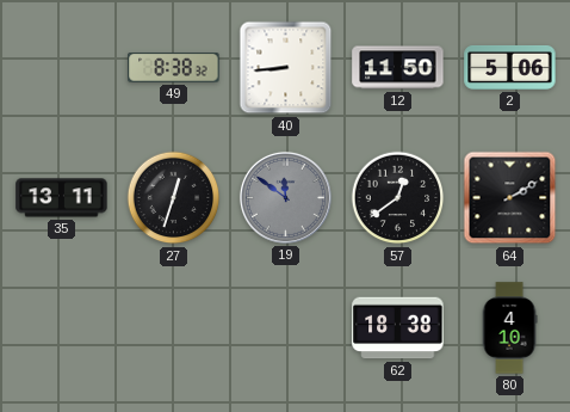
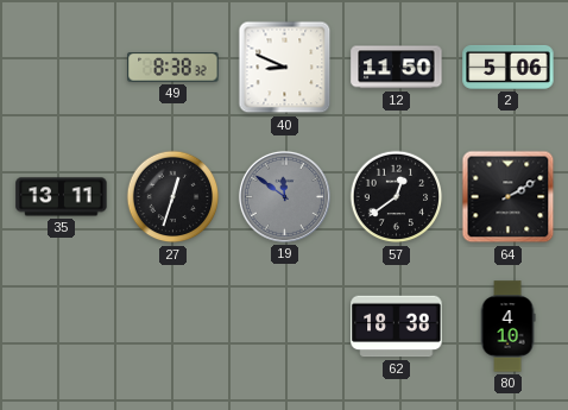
40: 8:44 -> 8:49 (285, 68)
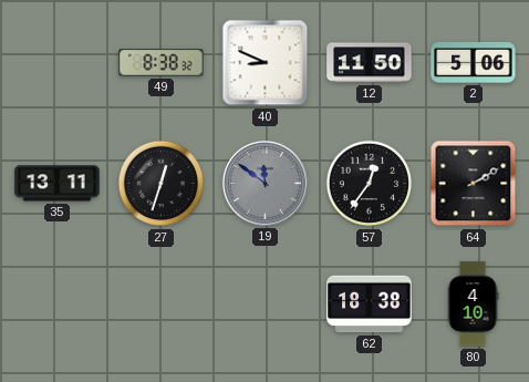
57: 12:39 -> 12:36 (370, 184)
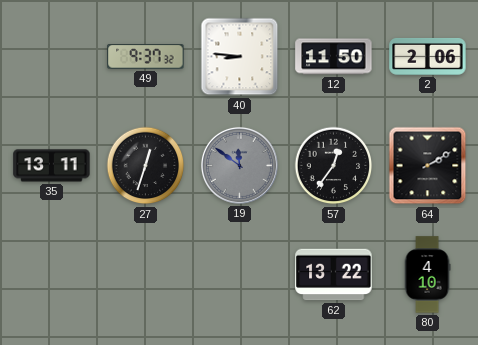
49: 8:38 -> 9:37 (146, 57)
40: 8:49 -> 8:46 (240, 57)
2: 5:06 -> 2:06 (428, 56)
62: 18:38 -> 13:22 (334, 275)
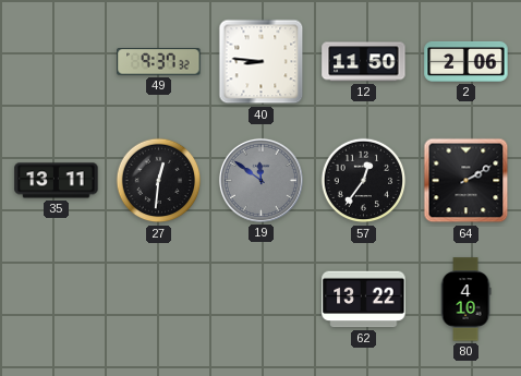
27: 12:33 -> 12:31 (159, 181)
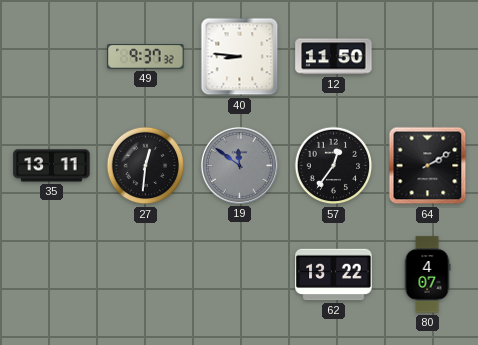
2: 2:06 -> none (467, 61)
80: 4:10 -> 4:07 (427, 275)
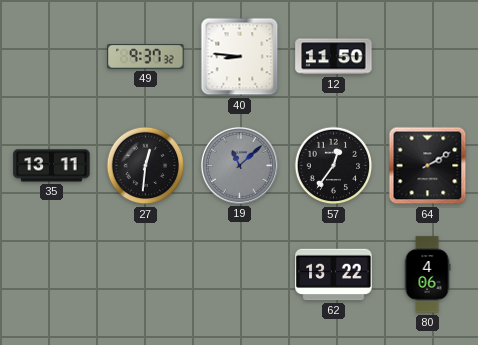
19: 11:51 -> 11:08 (239, 165)
80: 4:07 -> 4:06 (427, 275)
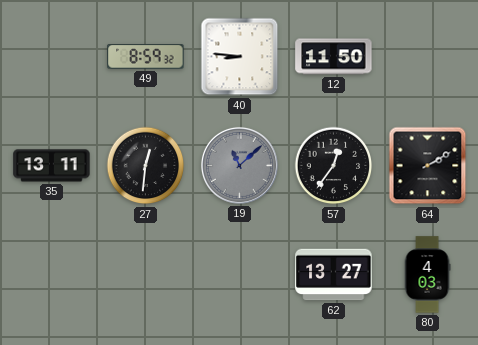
49: 9:37 -> 8:59 (146, 57)
62: 13:22 -> 13:27 (334, 275)
80: 4:06 -> 4:03 (427, 275)
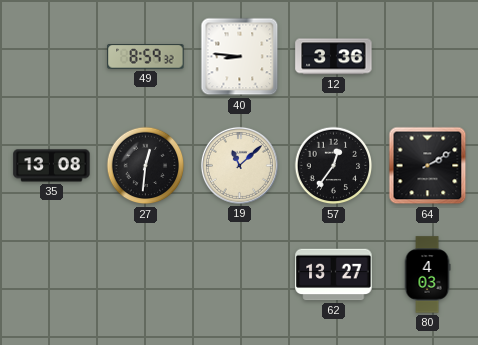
12: 11:50 -> 3:36 (334, 57)
35: 13:11 -> 13:08 (52, 166)
19 dial: grey -> cream (239, 165)
